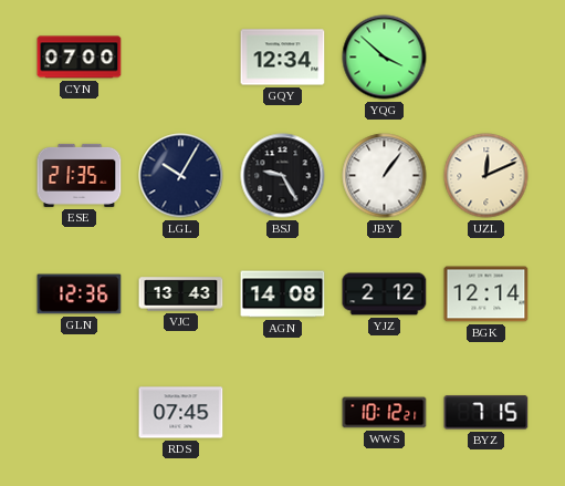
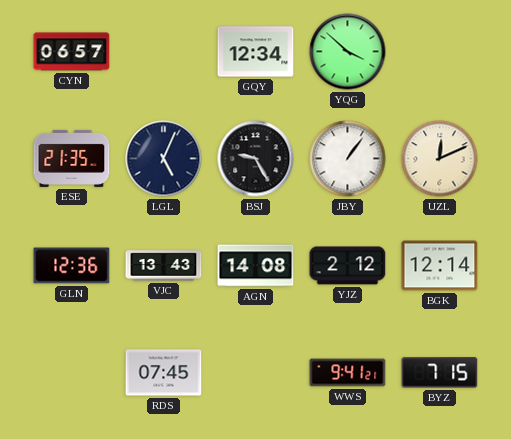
CYN: 07:00 -> 06:57 (72, 52)
LGL: 10:05 -> 5:04 (164, 159)
WWS: 10:12 -> 9:41 (348, 373)
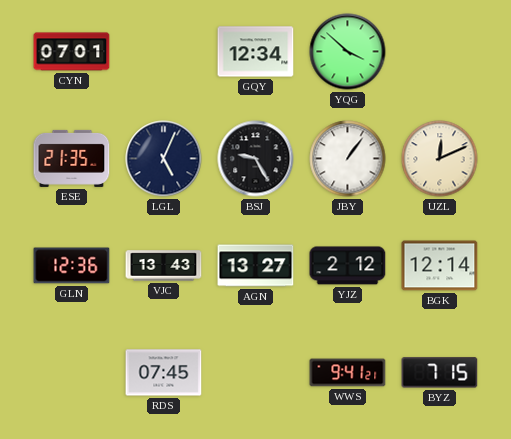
CYN: 06:57 -> 07:01 (72, 52)
AGN: 14:08 -> 13:27 (256, 266)
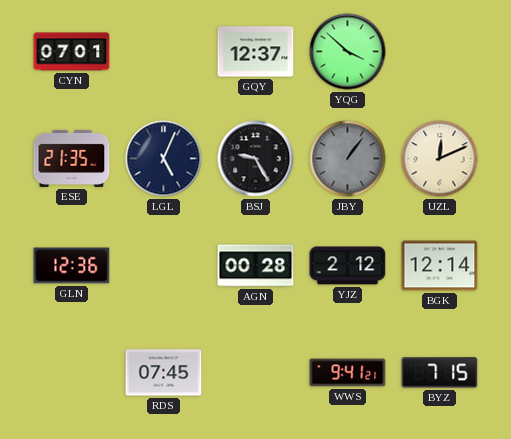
GQY: 12:34 -> 12:37 (256, 52)
JBY dial: white -> grey (348, 159)
VJC: 13:43 -> none (164, 266)
AGN: 13:27 -> 00:28 (256, 266)
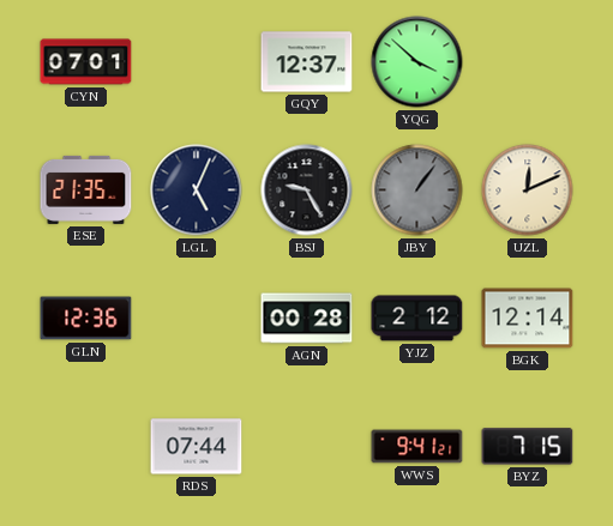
RDS: 07:45 -> 07:44 (197, 447)
